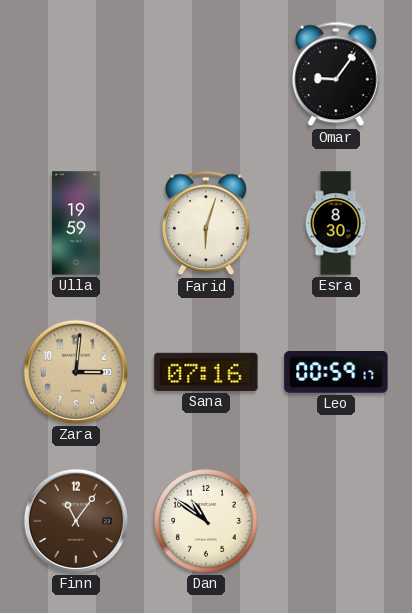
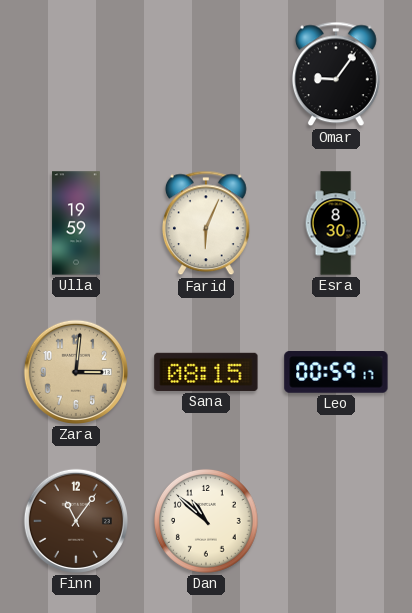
Farid: 6:03 -> 6:04 (206, 223)
Sana: 07:16 -> 08:15 (206, 372)
Dan: 10:51 -> 10:52 (206, 521)
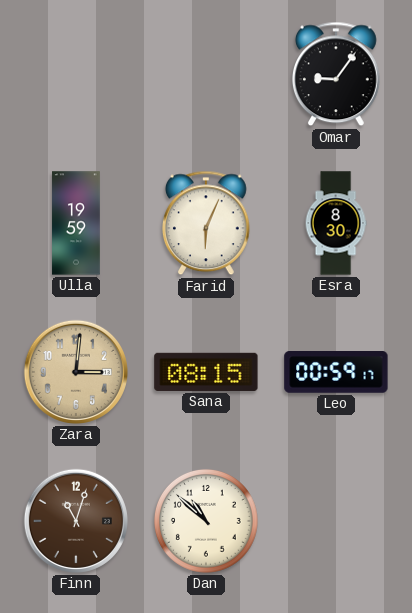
Finn: 11:06 -> 11:03 (76, 521)
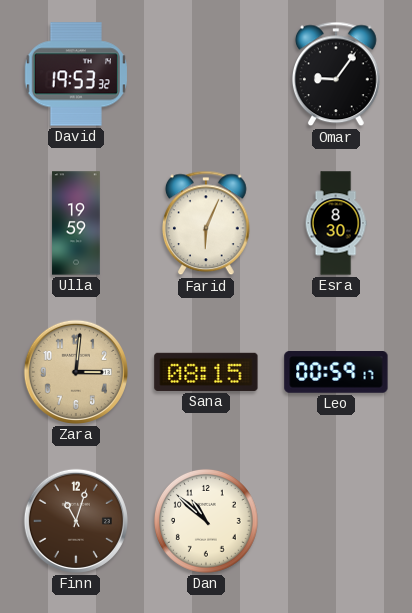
David: none -> 19:53 (76, 74)
